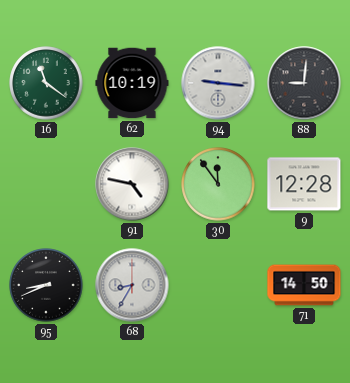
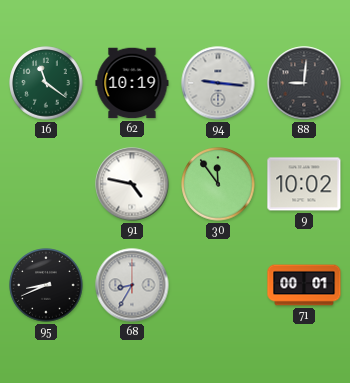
9: 12:28 -> 10:02 (304, 184)
71: 14:50 -> 00:01 (304, 285)
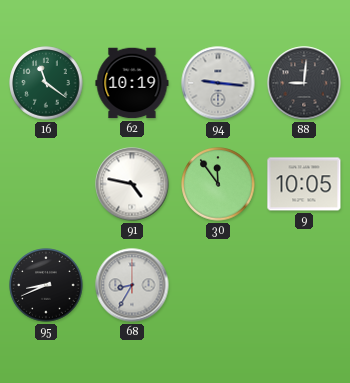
9: 10:02 -> 10:05 (304, 184)
71: 00:01 -> none (304, 285)
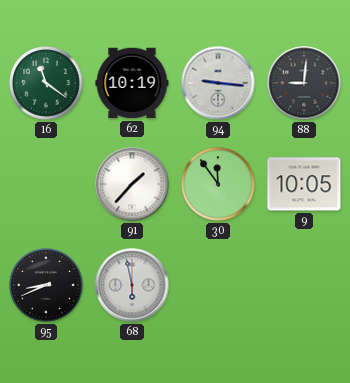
91: 4:47 -> 1:37 (132, 184)
68: 8:35 -> 5:58 (132, 285)
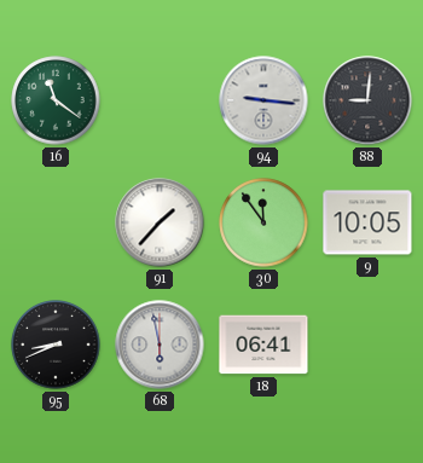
62: 10:19 -> none (132, 83)
18: none -> 06:41 (263, 345)
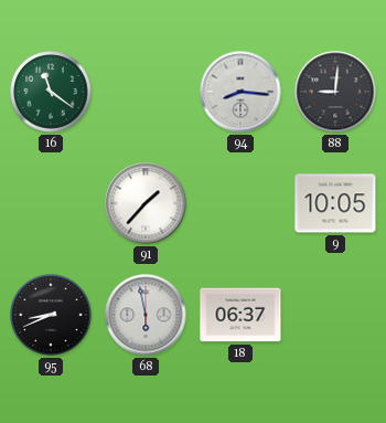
94: 9:16 -> 8:16 (240, 92)
30: 11:54 -> none (263, 222)
18: 06:41 -> 06:37 (240, 315)
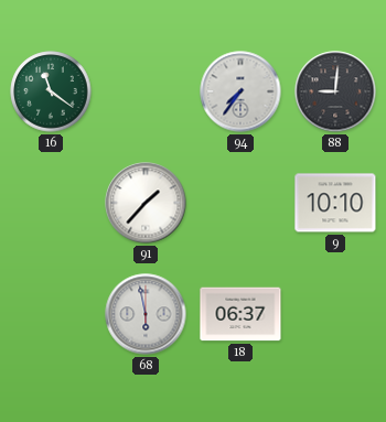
94: 8:16 -> 7:36 (240, 91)
9: 10:05 -> 10:10 (335, 203)
95: 8:41 -> none (51, 315)
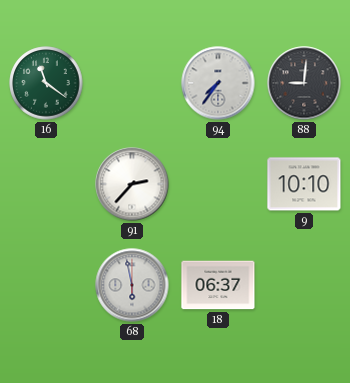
91: 1:37 -> 2:37 (132, 184)
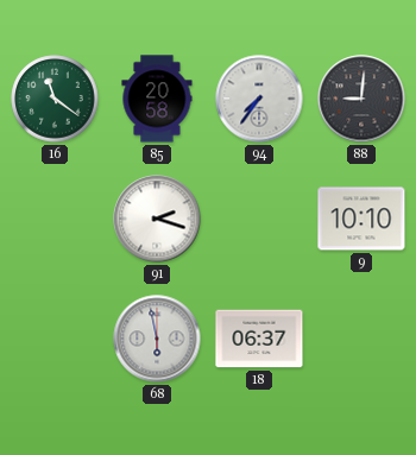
85: none -> 20:58 (157, 99)
91: 2:37 -> 2:18 (157, 219)
